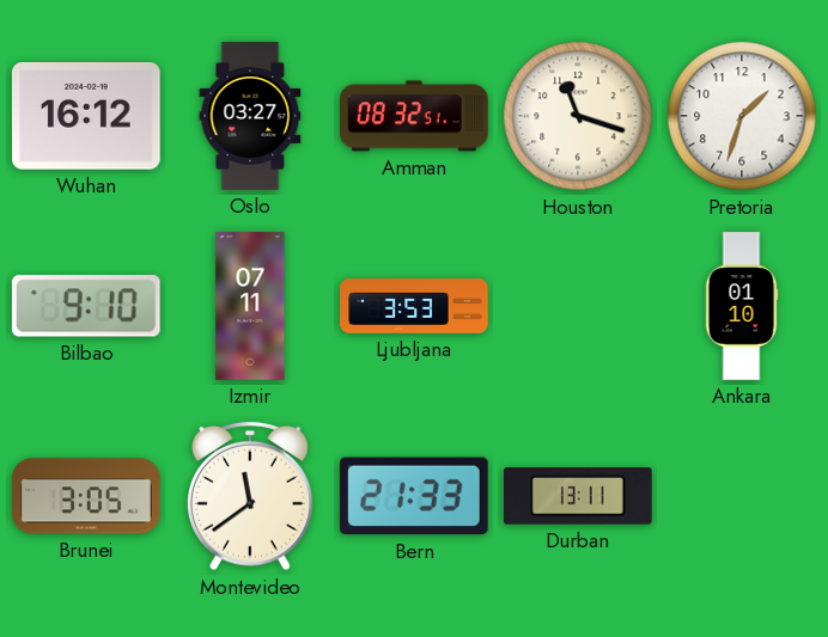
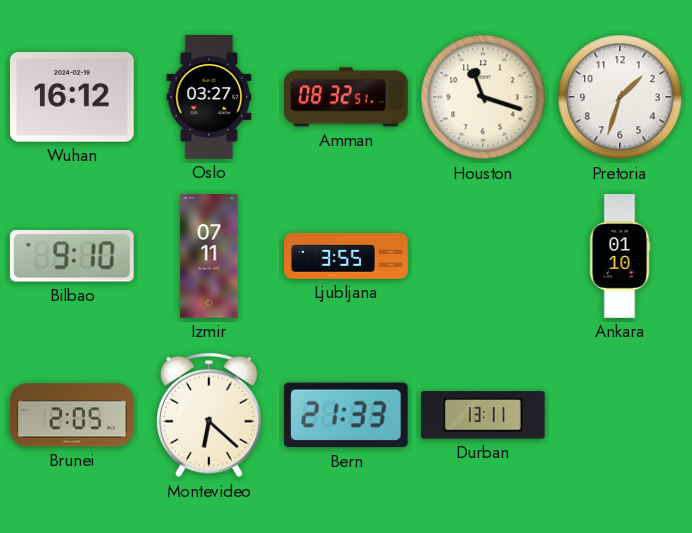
Ljubljana: 3:53 -> 3:55 (346, 257)
Brunei: 3:05 -> 2:05 (72, 415)
Montevideo: 11:39 -> 6:22 (210, 415)
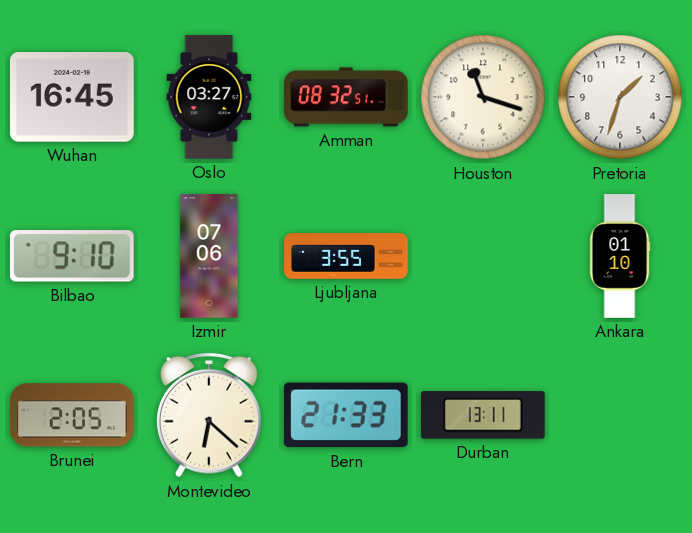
Wuhan: 16:12 -> 16:45 (73, 97)
Izmir: 07:11 -> 07:06 (209, 256)
